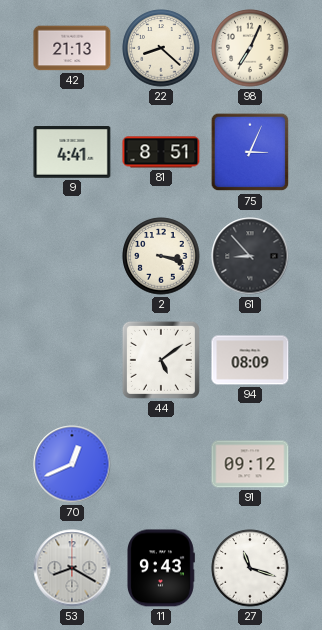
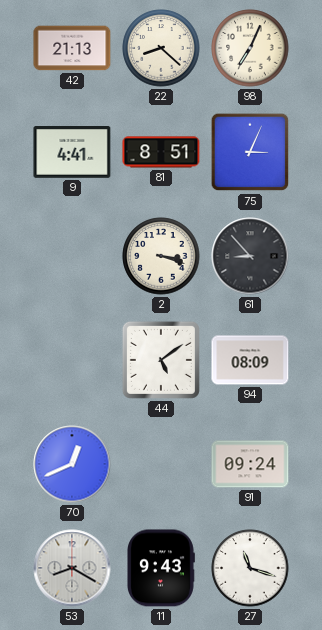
91: 09:12 -> 09:24 (250, 464)
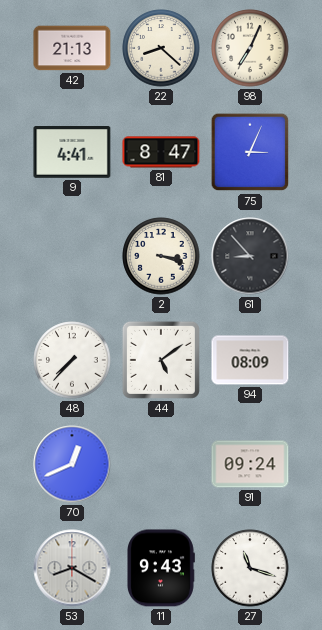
81: 8:51 -> 8:47 (161, 152)
48: none -> 7:37 (72, 360)
